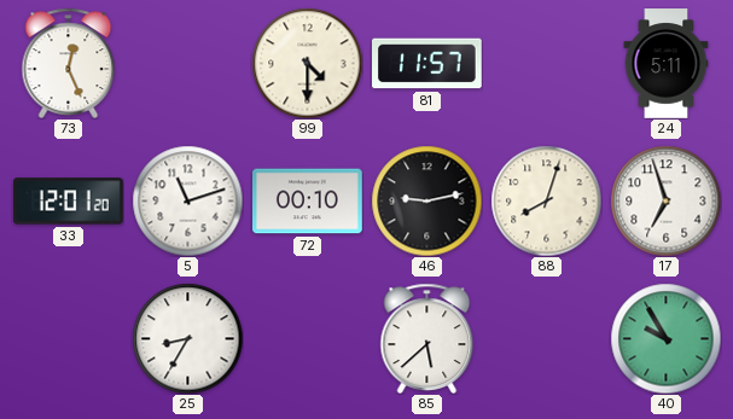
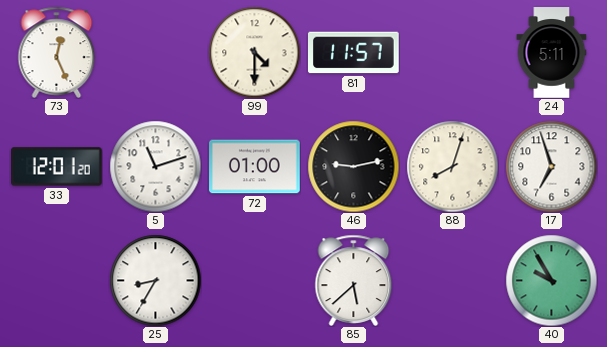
72: 00:10 -> 01:00 (255, 167)
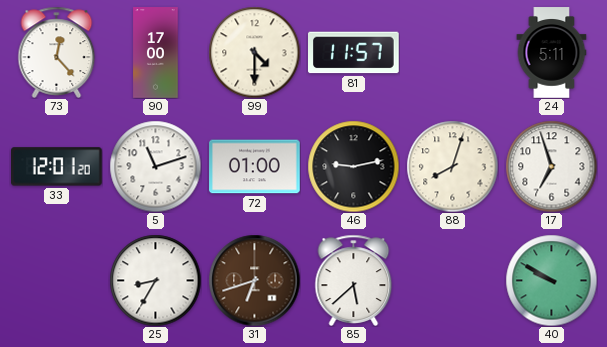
73: 12:26 -> 12:23 (57, 52)
90: none -> 17:00 (156, 53)
31: none -> 6:42 (254, 280)
40: 9:55 -> 9:50 (551, 280)
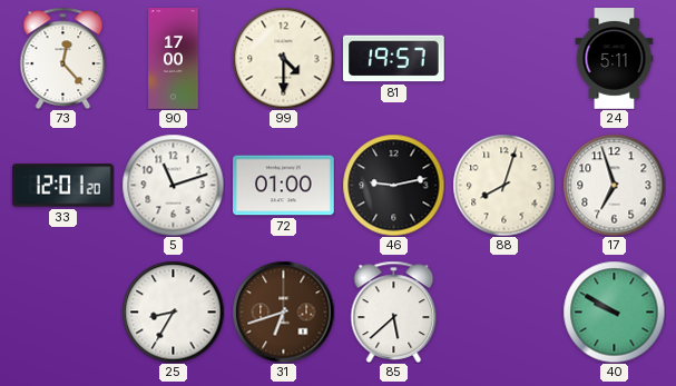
81: 11:57 -> 19:57 (394, 59)
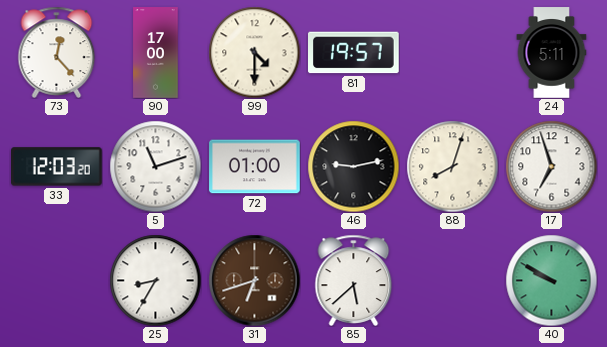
33: 12:01 -> 12:03 (57, 167)
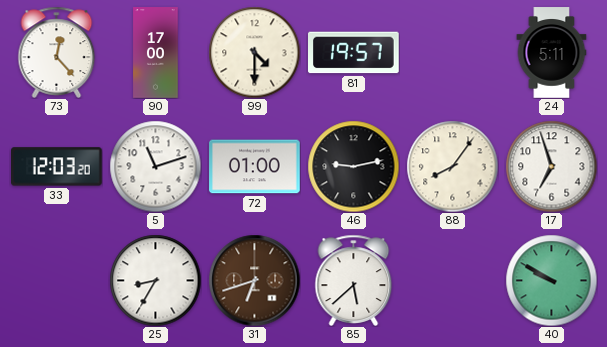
88: 8:03 -> 8:06 (452, 166)
